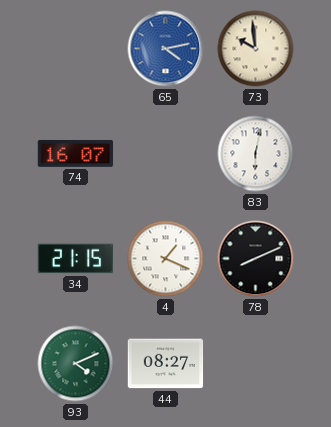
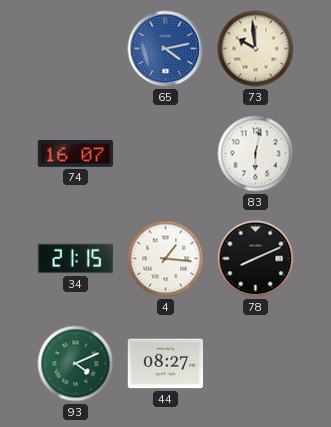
4: 1:19 -> 1:16 (166, 259)
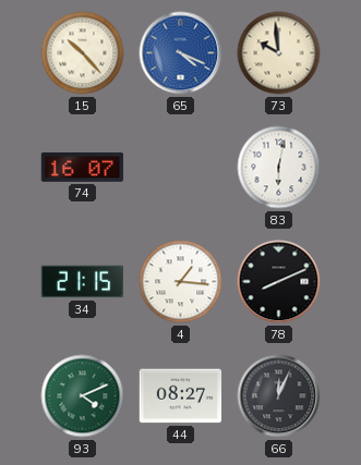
15: none -> 10:23 (83, 53)
65: 4:13 -> 4:19 (181, 53)
66: none -> 12:04 (279, 396)
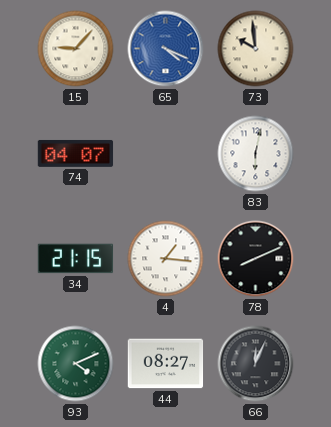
15: 10:23 -> 9:07 (76, 49)
74: 16:07 -> 04:07 (76, 153)
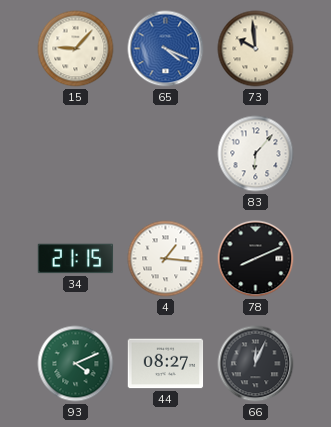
74: 04:07 -> none (76, 153)
83: 6:02 -> 6:07 (256, 154)
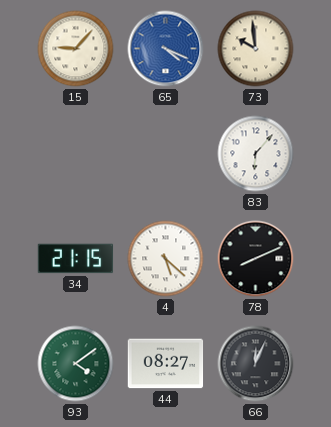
4: 1:16 -> 5:22 (166, 259)
93: 4:11 -> 4:09 (76, 364)
